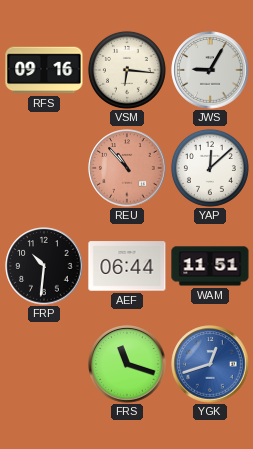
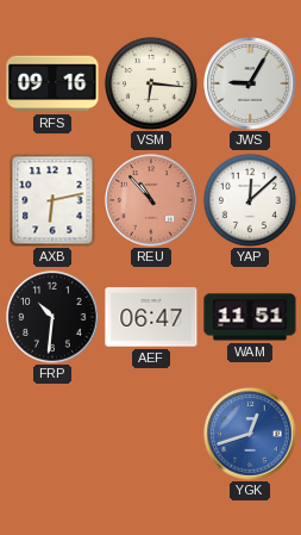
AXB: none -> 6:13 (52, 200)
AEF: 06:44 -> 06:47 (151, 317)
FRS: 11:18 -> none (127, 364)
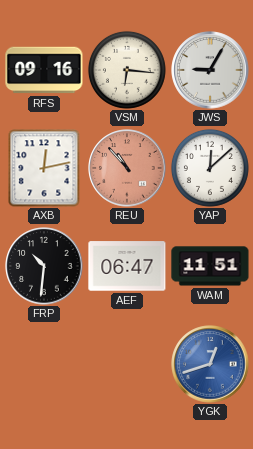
AXB: 6:13 -> 12:13 (44, 168)
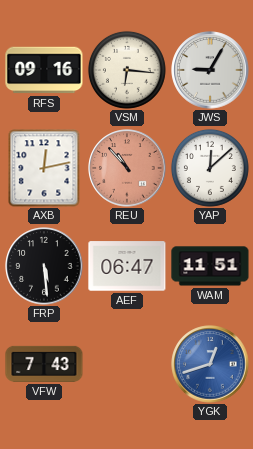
FRP: 10:31 -> 5:29 (44, 266)
VFW: none -> 7:43 (44, 364)
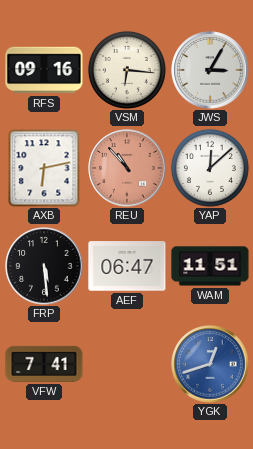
JWS: 9:05 -> 3:05 (210, 70)
AXB: 12:13 -> 6:13 (44, 168)
VFW: 7:43 -> 7:41 (44, 364)
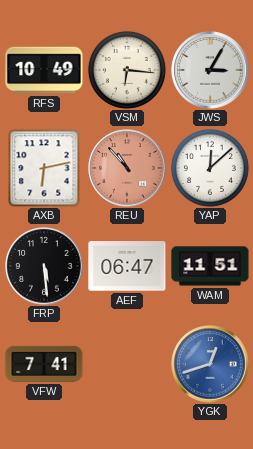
RFS: 09:16 -> 10:49 (44, 70)
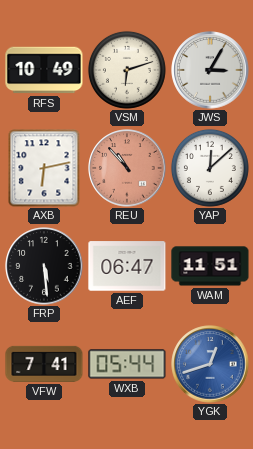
VSM: 6:16 -> 6:12 (127, 70)
WXB: none -> 05:44 (127, 364)
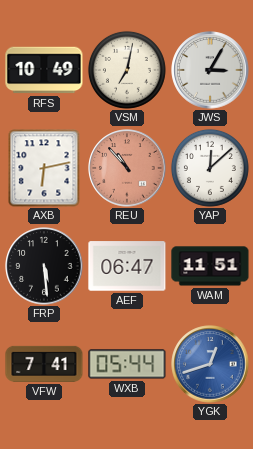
VSM: 6:12 -> 7:02 (127, 70)
